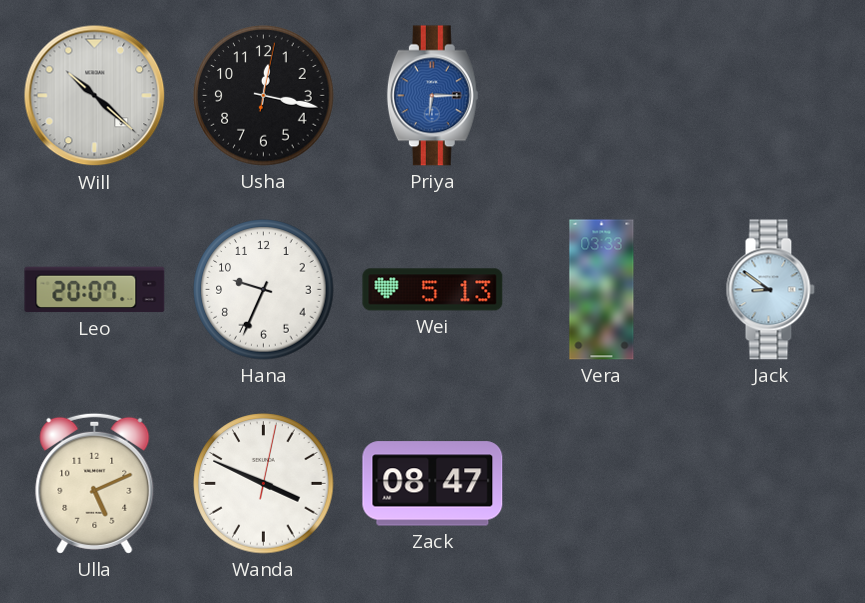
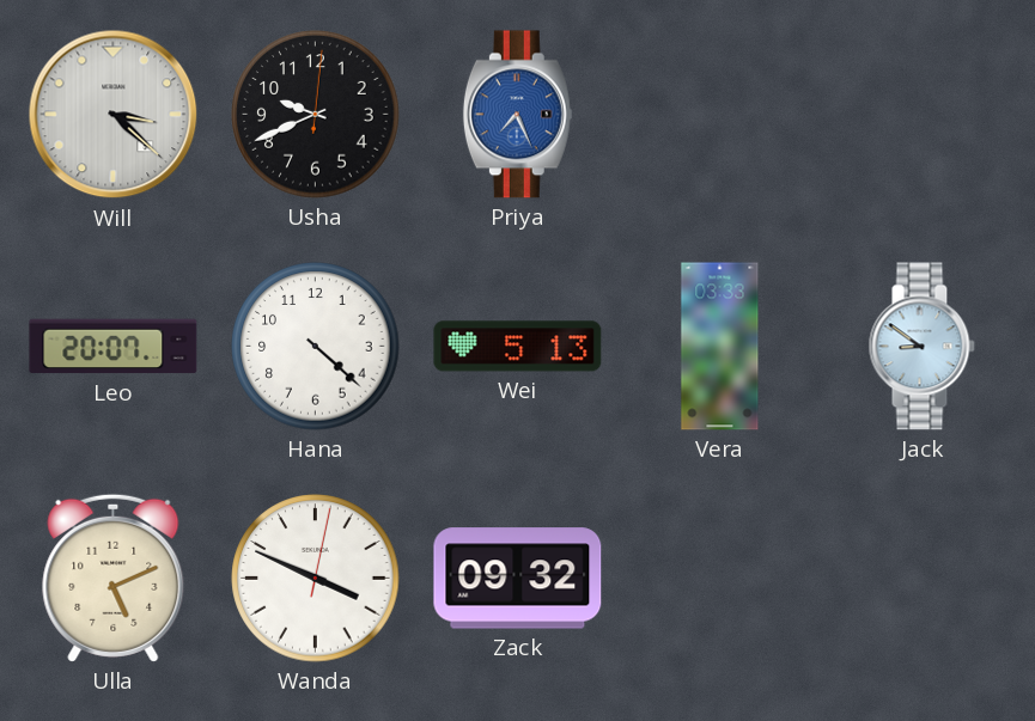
Will: 10:22 -> 3:22 (114, 115)
Usha: 12:17 -> 9:41 (316, 115)
Priya: 6:15 -> 7:26 (517, 115)
Hana: 9:34 -> 4:22 (316, 347)
Zack: 08:47 -> 09:32 (518, 579)
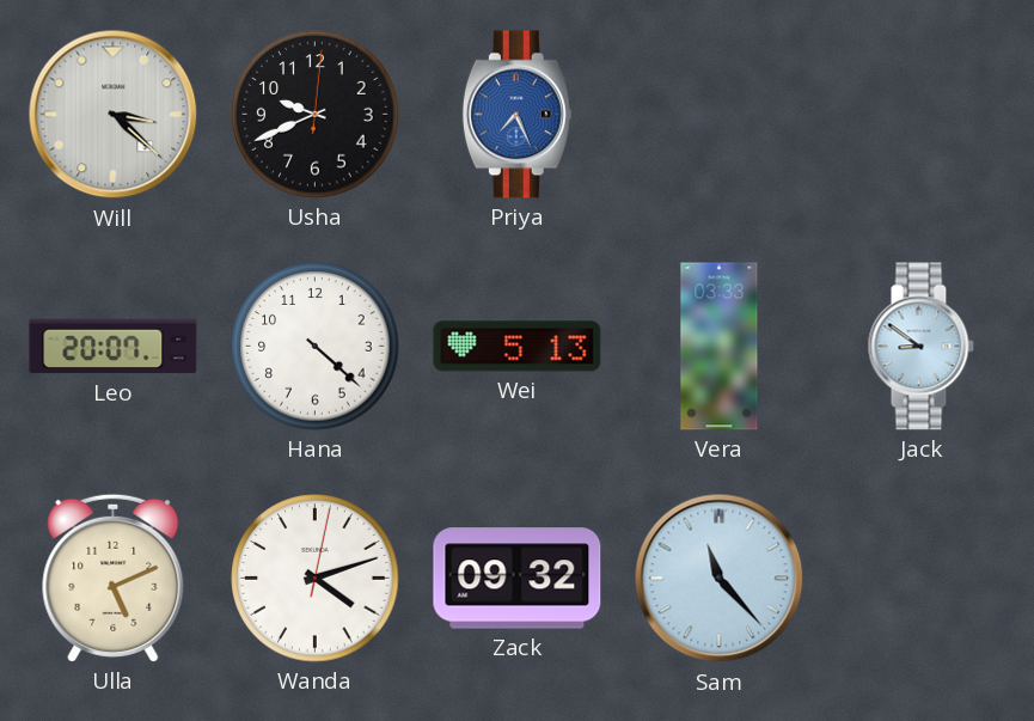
Wanda: 3:49 -> 4:12 (316, 579)
Sam: none -> 11:23 (720, 579)
